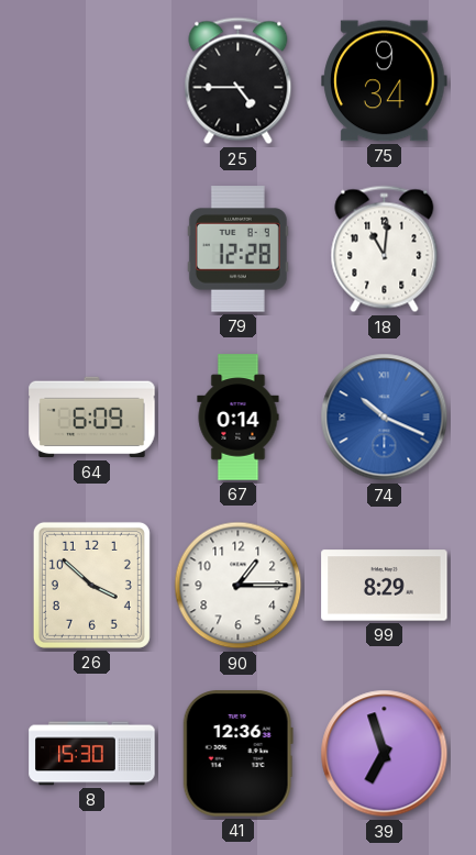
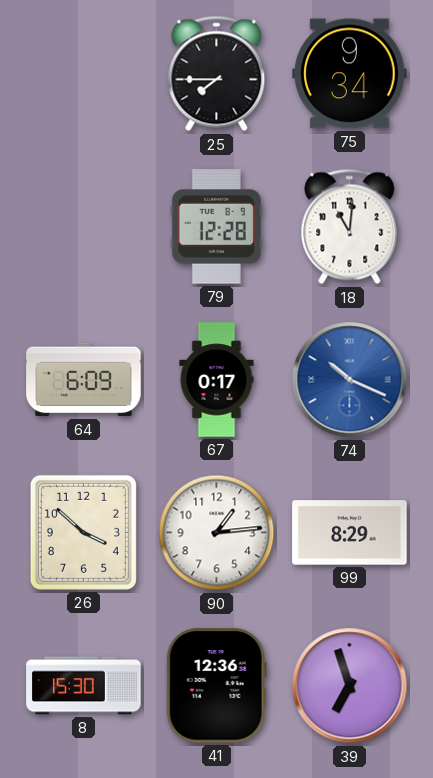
25: 4:45 -> 7:45 (217, 74)
67: 0:14 -> 0:17 (217, 380)
90: 1:15 -> 1:14 (217, 533)
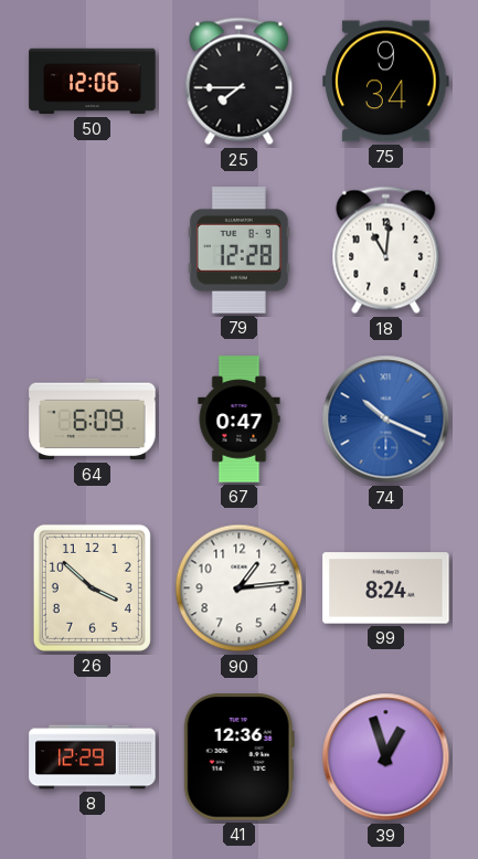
50: none -> 12:06 (93, 82)
67: 0:17 -> 0:47 (240, 420)
99: 8:29 -> 8:24 (386, 588)
8: 15:30 -> 12:29 (93, 757)
39: 6:57 -> 12:57 (386, 757)
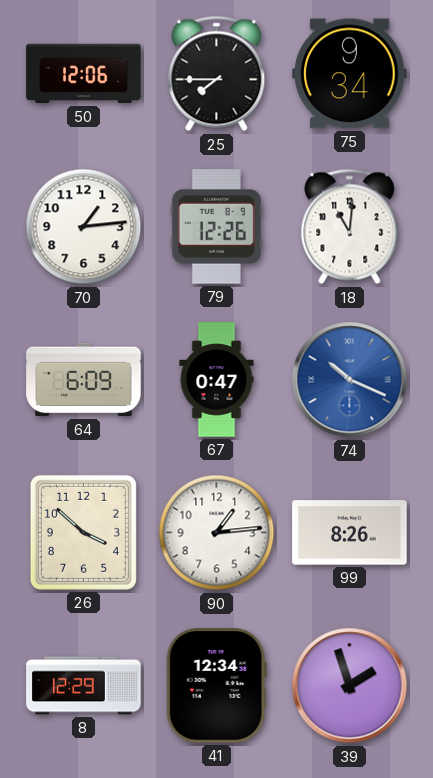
70: none -> 1:14 (84, 227)
79: 12:28 -> 12:26 (216, 227)
99: 8:24 -> 8:26 (350, 533)
41: 12:36 -> 12:34 (216, 686)
39: 12:57 -> 1:57 (350, 686)
